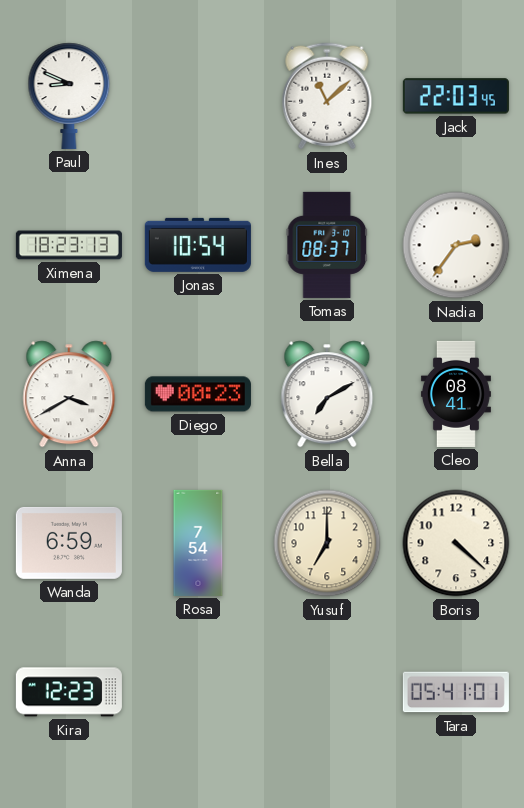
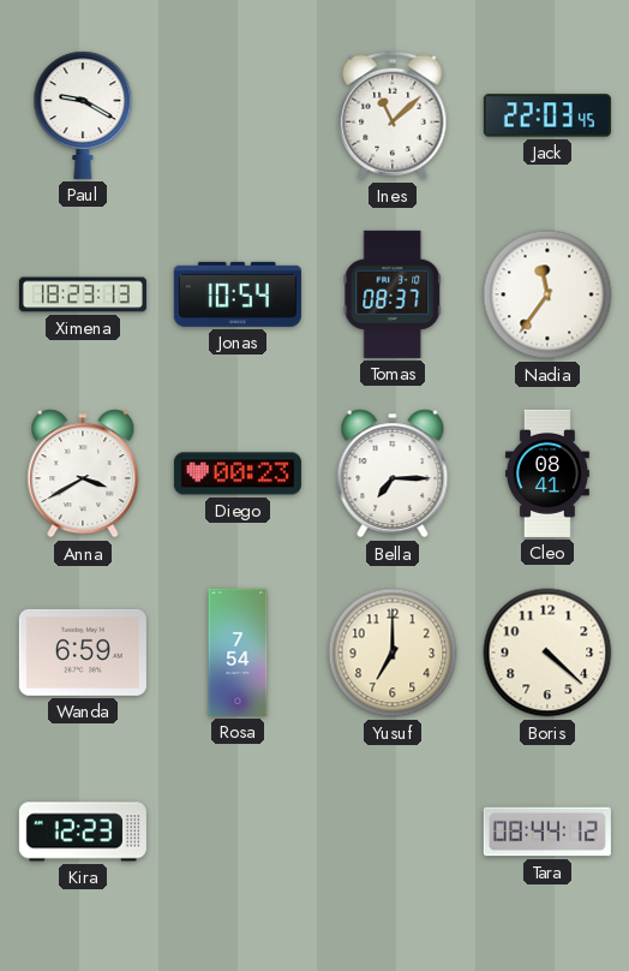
Paul: 8:49 -> 9:20 (83, 115)
Nadia: 2:36 -> 11:36 (547, 294)
Bella: 7:10 -> 7:15 (393, 473)
Tara: 05:41 -> 08:44 (547, 832)
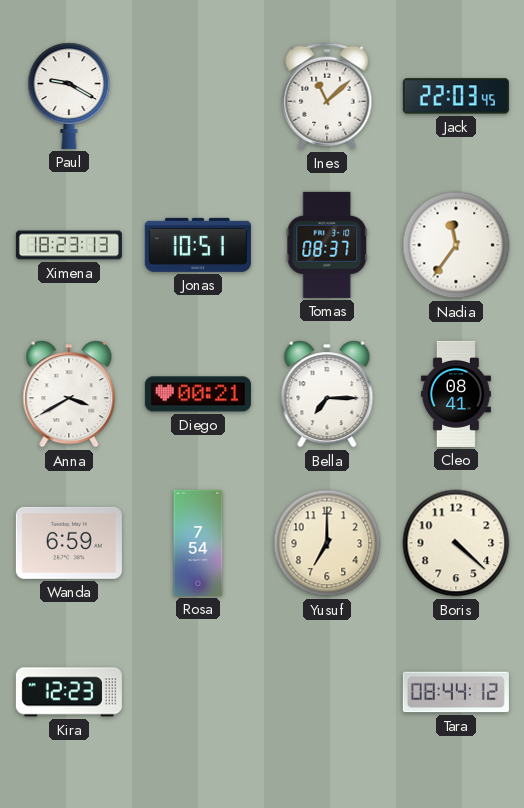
Jonas: 10:54 -> 10:51 (198, 245)
Diego: 00:23 -> 00:21 (198, 394)
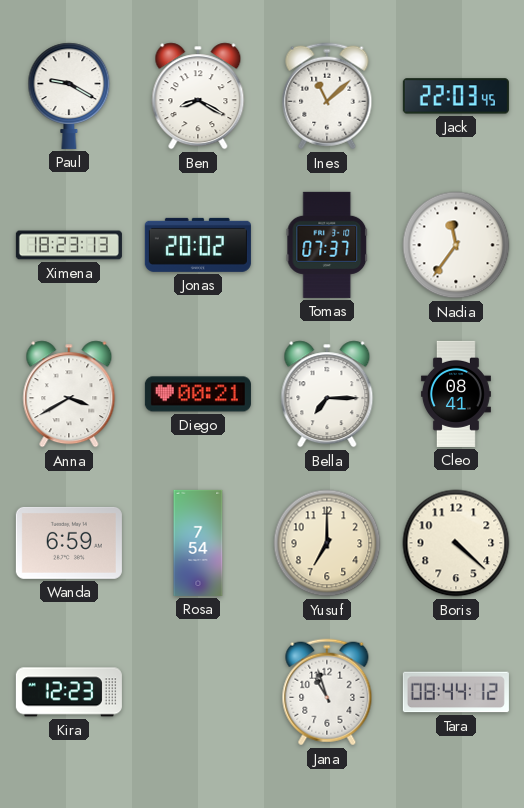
Ben: none -> 8:20 (198, 96)
Jonas: 10:51 -> 20:02 (198, 245)
Tomas: 08:37 -> 07:37 (327, 245)
Jana: none -> 10:57 (327, 692)
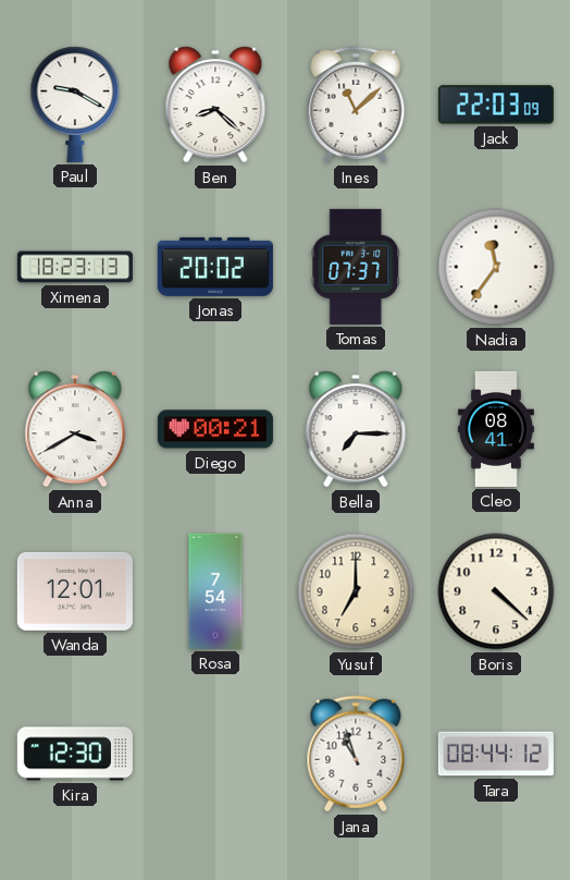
Ben: 8:20 -> 8:22 (215, 105)
Jack: 22:03:45 -> 22:03:09 (496, 105)
Wanda: 6:59 -> 12:01 (75, 591)
Kira: 12:23 -> 12:30 (75, 754)
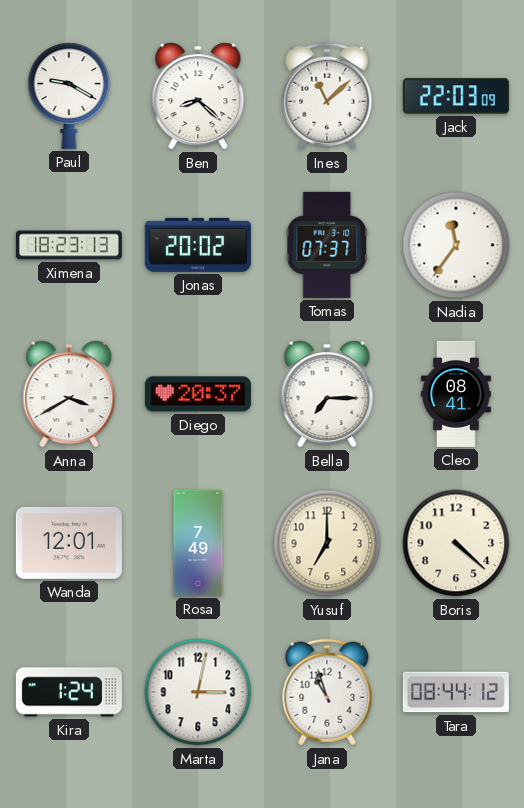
Diego: 00:21 -> 20:37 (198, 394)
Rosa: 7:54 -> 7:49 (198, 543)
Kira: 12:30 -> 1:24 (69, 692)
Marta: none -> 3:02 (198, 692)
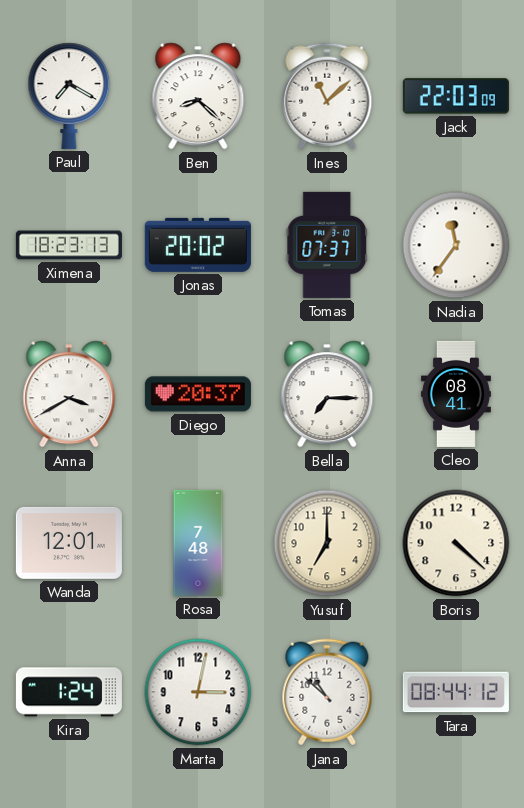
Paul: 9:20 -> 7:20 (69, 96)
Rosa: 7:49 -> 7:48 (198, 543)
Jana: 10:57 -> 10:52 (327, 692)
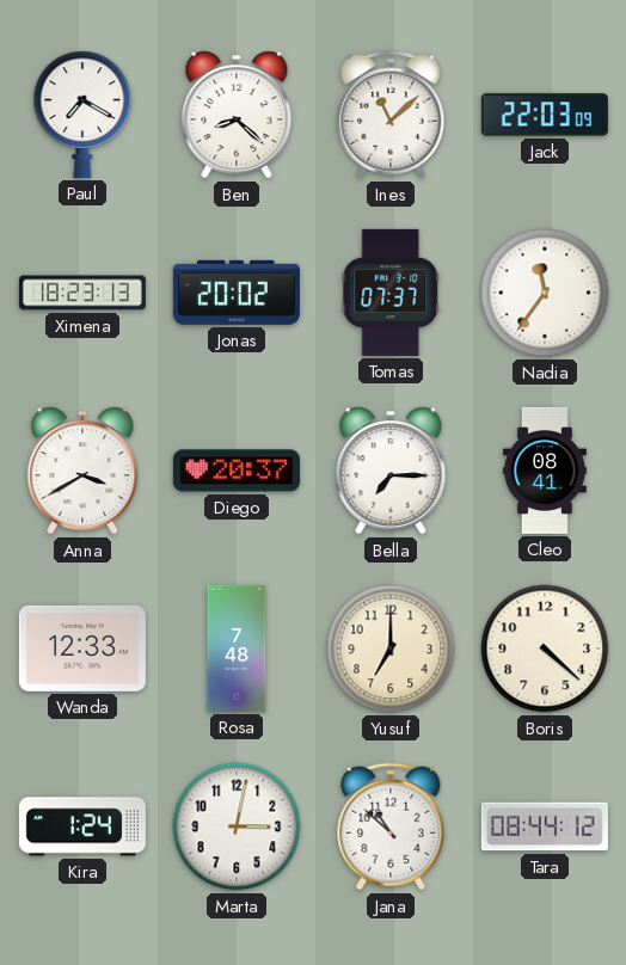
Wanda: 12:01 -> 12:33 (82, 649)
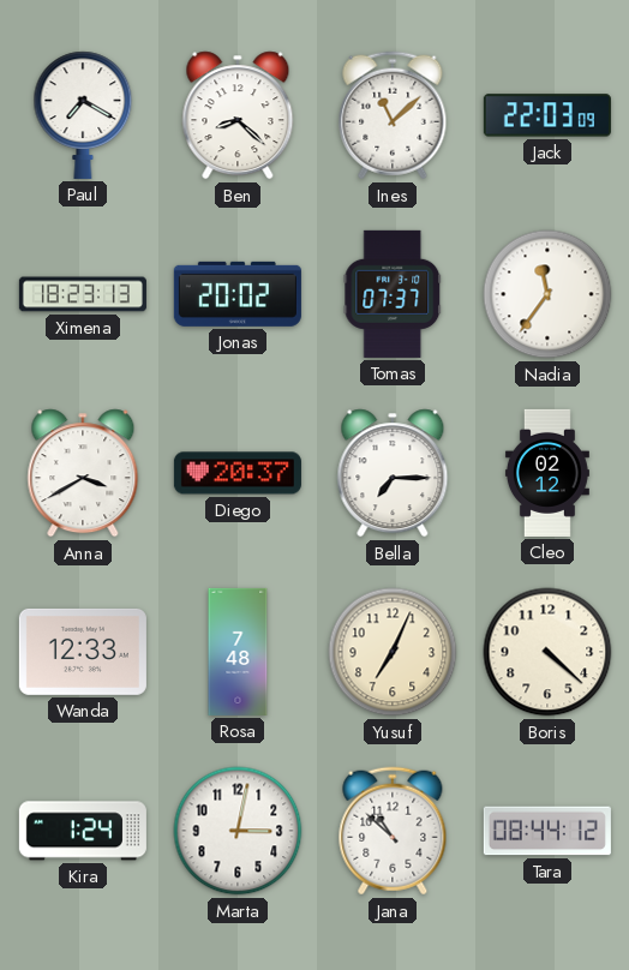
Cleo: 08:41 -> 02:12 (547, 473)
Yusuf: 7:00 -> 7:04 (393, 652)
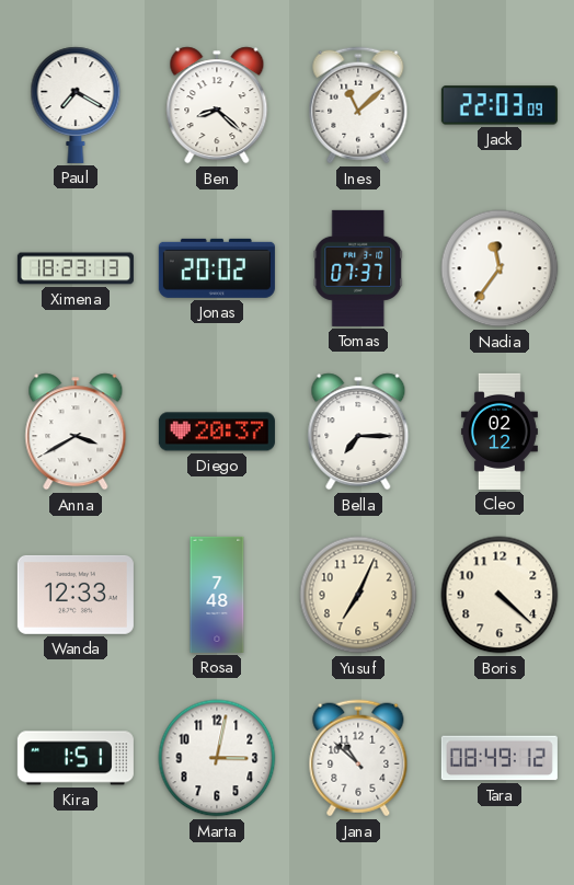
Kira: 1:24 -> 1:51 (76, 758)
Tara: 08:44 -> 08:49 (500, 758)
